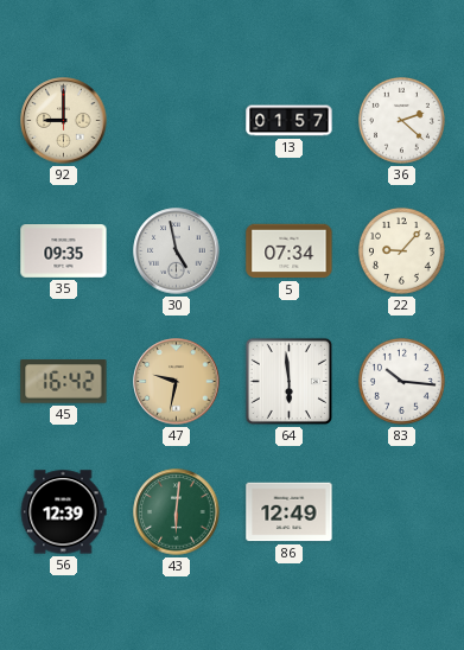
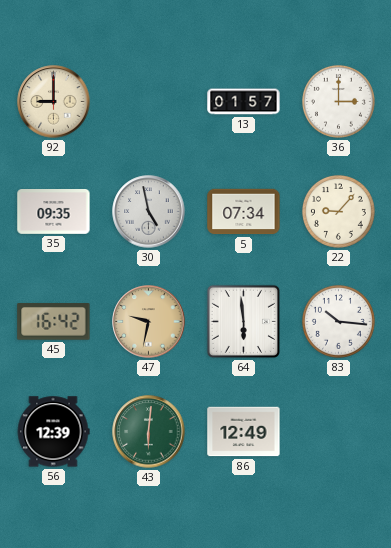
36: 2:22 -> 3:00 (338, 101)
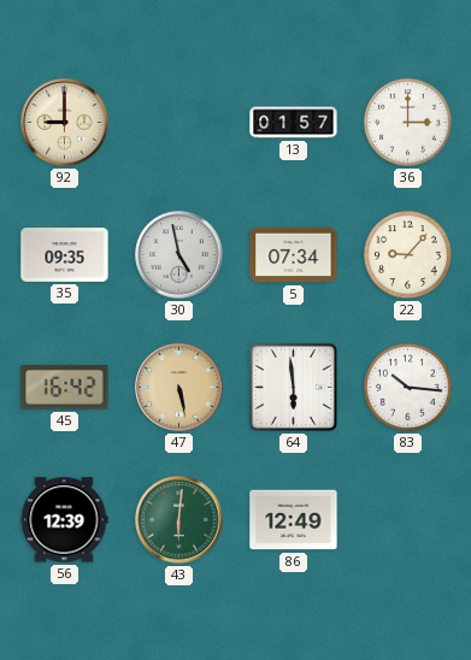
47: 9:32 -> 5:28 (179, 388)
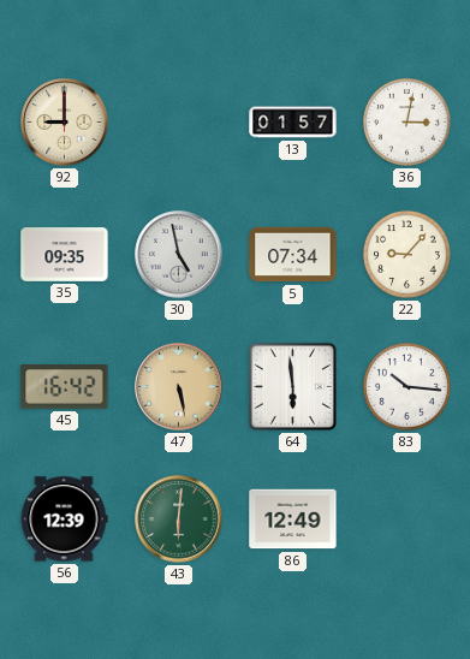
36: 3:00 -> 3:02 (406, 121)
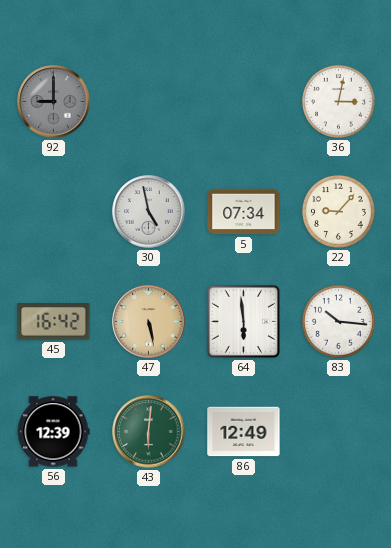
92 dial: cream -> grey (54, 102)
13: 01:57 -> none (293, 123)
35: 09:35 -> none (65, 255)
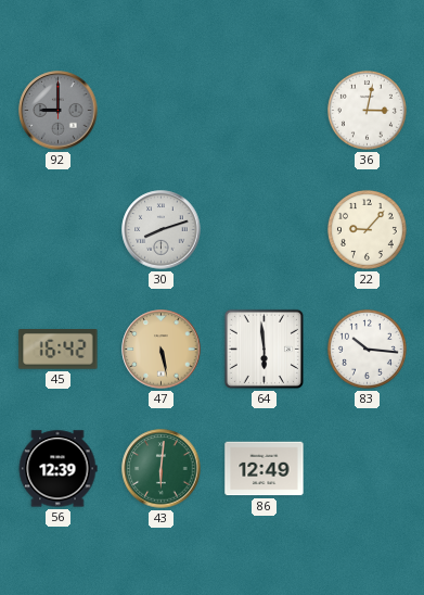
30: 4:58 -> 8:12 (162, 230)
5: 07:34 -> none (244, 212)
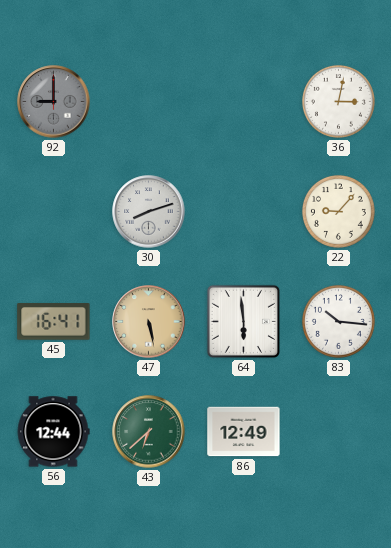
45: 16:42 -> 16:41 (54, 322)
56: 12:39 -> 12:44 (53, 432)
43: 6:01 -> 6:38 (149, 432)
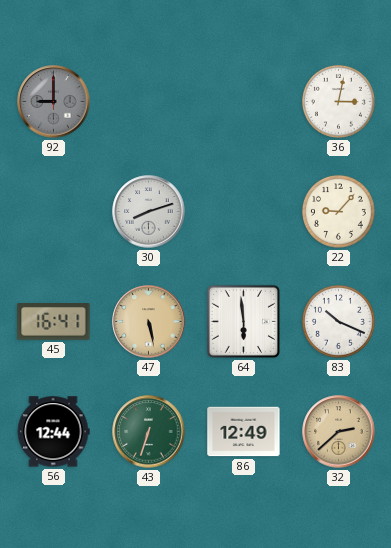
83: 10:16 -> 10:19 (338, 321)
43: 6:38 -> 6:33 (149, 432)
32: none -> 2:38 (339, 432)
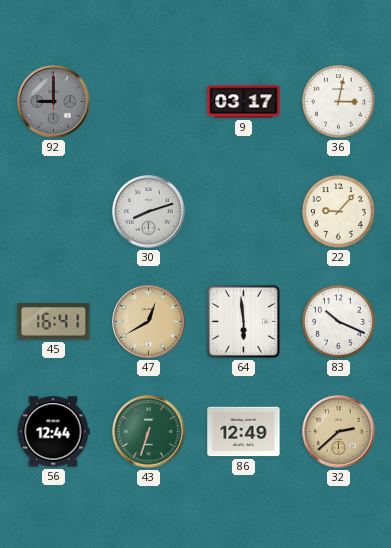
9: none -> 03:17 (244, 102)
47: 5:28 -> 12:40 (149, 322)
